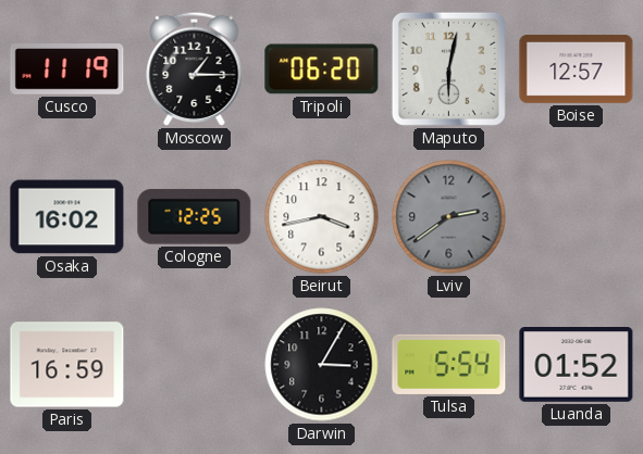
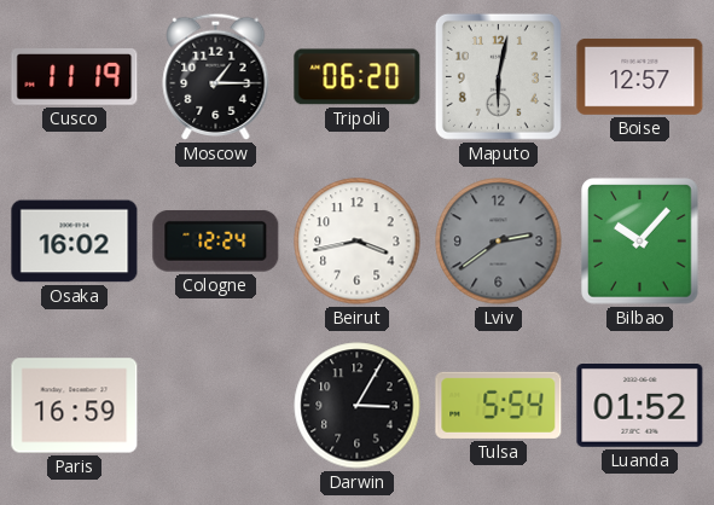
Cologne: 12:25 -> 12:24 (216, 240)
Bilbao: none -> 10:07 (640, 242)
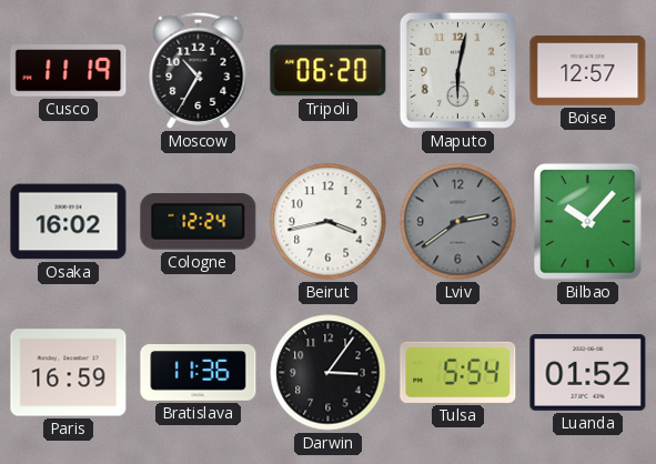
Moscow: 1:15 -> 10:35 (199, 70)
Bratislava: none -> 11:36 (199, 373)
Darwin: 3:05 -> 3:06 (329, 373)
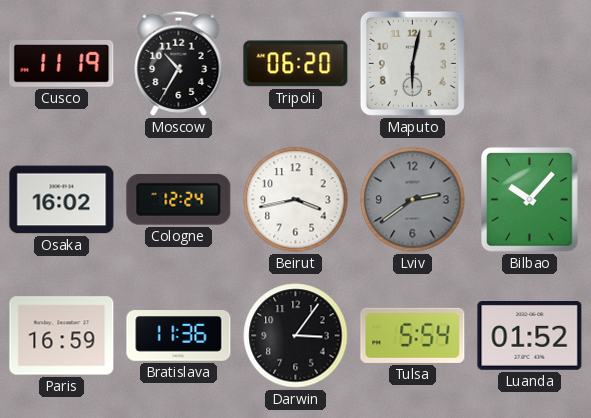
Boise: 12:57 -> none (588, 70)
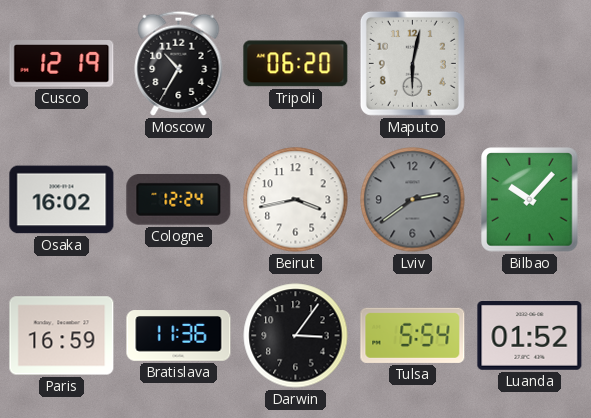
Cusco: 11:19 -> 12:19 (62, 64)
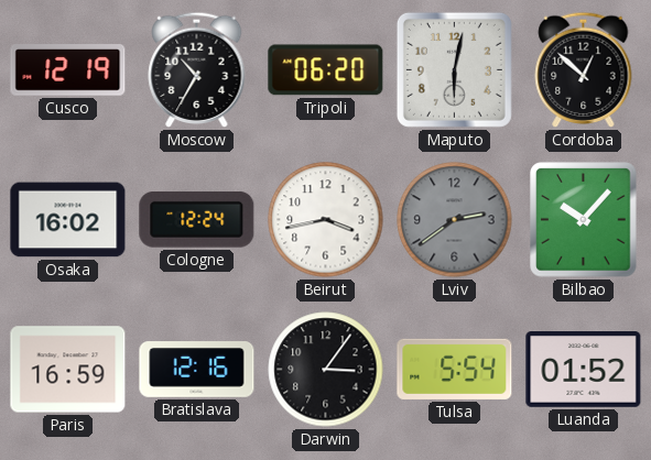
Cordoba: none -> 12:52 (584, 69)
Bratislava: 11:36 -> 12:16 (197, 370)
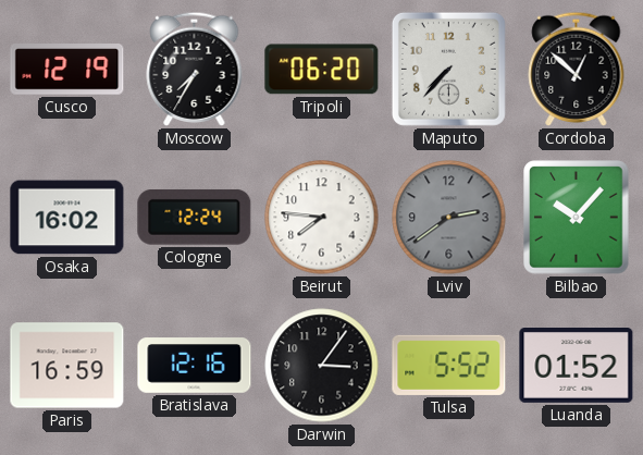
Moscow: 10:35 -> 7:35 (195, 69)
Maputo: 6:02 -> 7:37 (448, 69)
Beirut: 3:43 -> 7:46 (322, 218)
Tulsa: 5:54 -> 5:52 (449, 365)
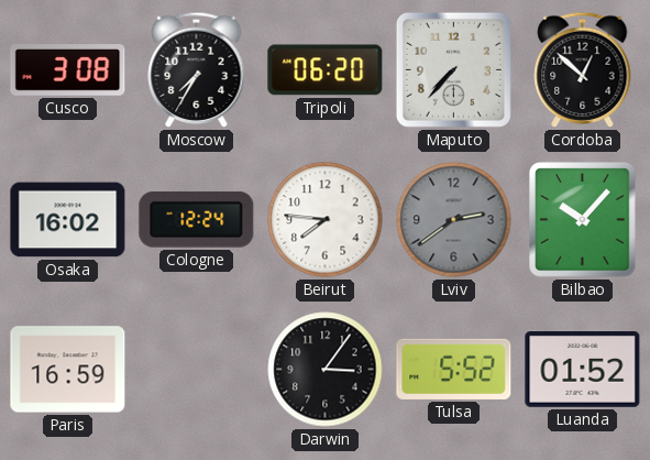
Cusco: 12:19 -> 3:08 (68, 70)
Bratislava: 12:16 -> none (195, 366)
